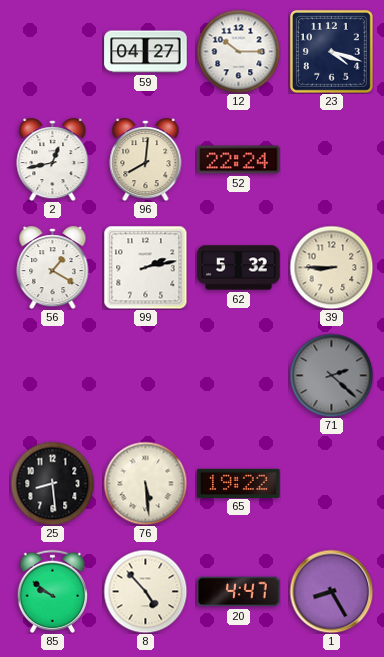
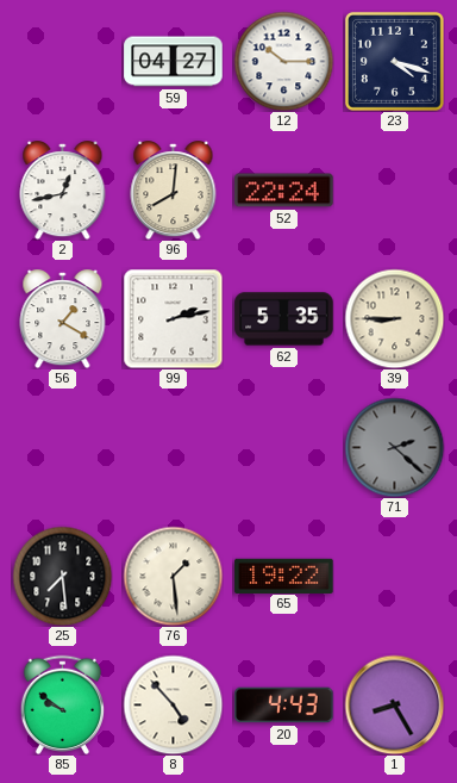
62: 5:32 -> 5:35 (284, 319)
25: 8:29 -> 7:29 (62, 576)
76: 5:29 -> 1:29 (173, 576)
20: 4:47 -> 4:43 (284, 706)
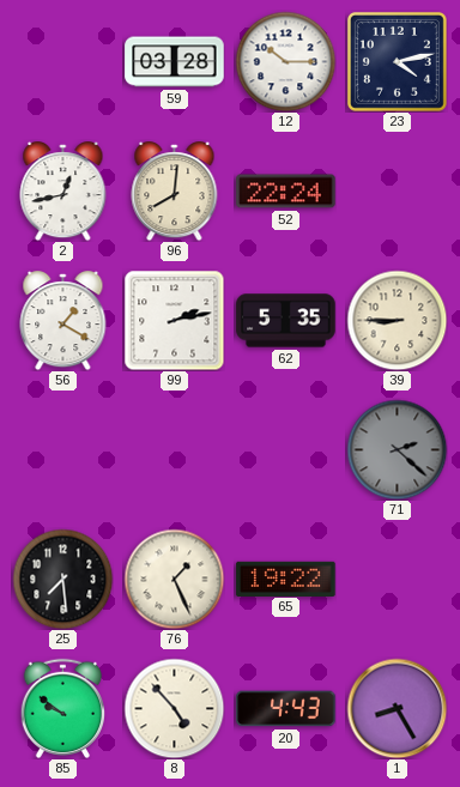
59: 04:27 -> 03:28 (175, 62)
23: 4:18 -> 4:13 (397, 61)
76: 1:29 -> 1:26 (174, 579)
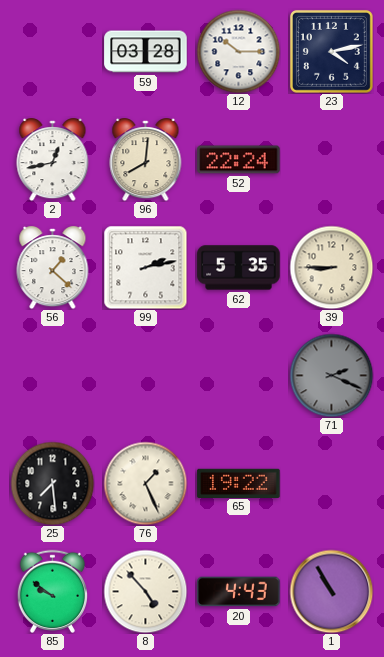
56: 1:20 -> 1:22 (53, 268)
71: 2:22 -> 2:19 (331, 375)
1: 8:25 -> 10:55 (331, 591)
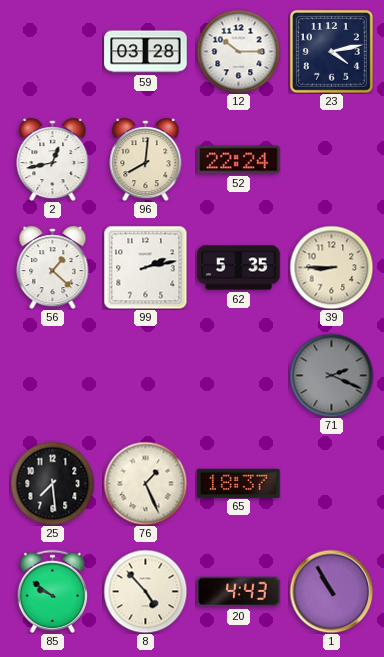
65: 19:22 -> 18:37 (239, 483)
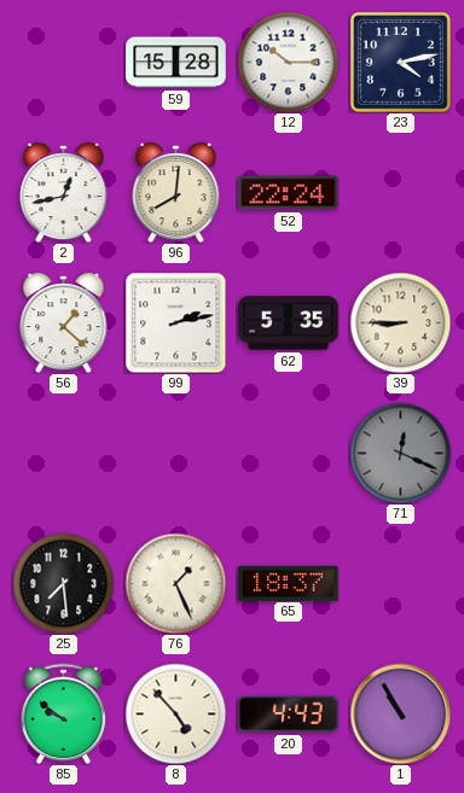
59: 03:28 -> 15:28 (176, 63)
71: 2:19 -> 12:19 (400, 453)
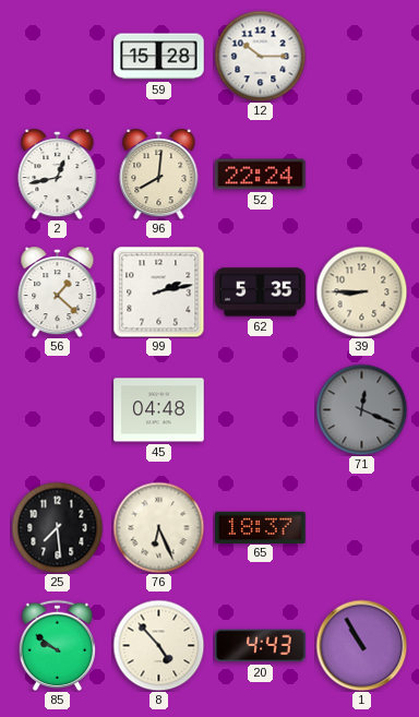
23: 4:13 -> none (400, 62)
45: none -> 04:48 (159, 410)
76: 1:26 -> 6:26 (158, 527)
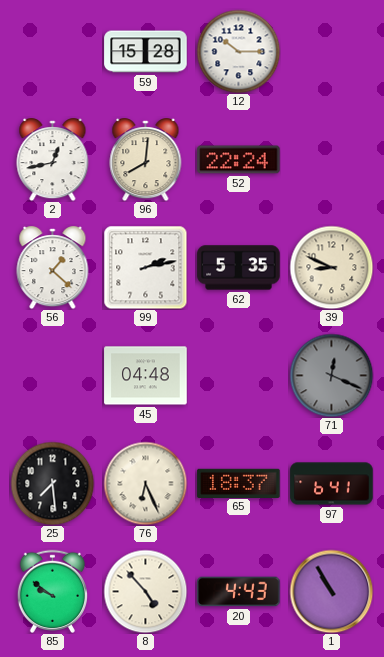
39: 8:45 -> 8:49 (331, 267)
97: none -> 6:41 (332, 484)
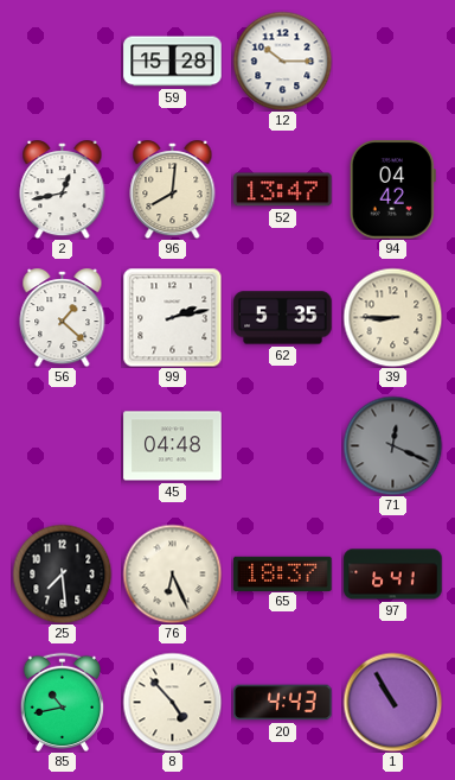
52: 22:24 -> 13:47 (283, 190)
94: none -> 04:42 (392, 190)
39: 8:49 -> 8:45 (392, 317)
85: 9:51 -> 10:43 (62, 702)
